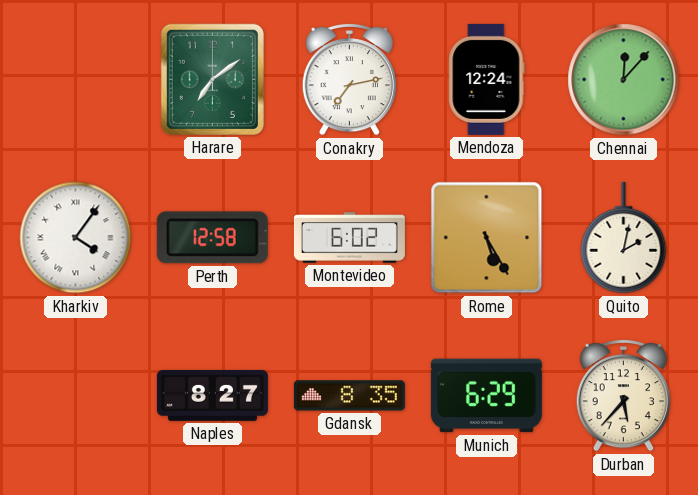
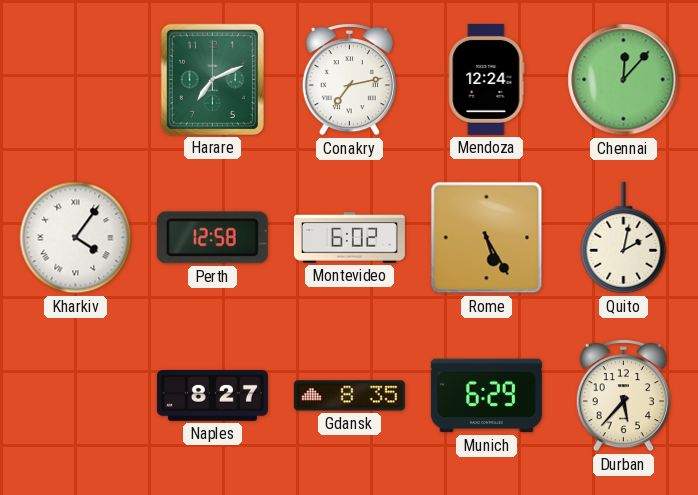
Harare: 7:09 -> 7:11 (212, 79)
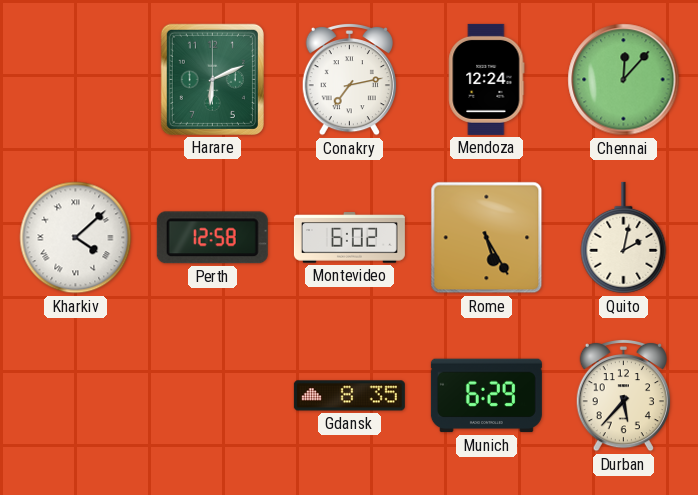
Harare: 7:11 -> 6:11 (212, 79)
Kharkiv: 4:06 -> 4:08 (76, 238)
Naples: 8:27 -> none (212, 395)
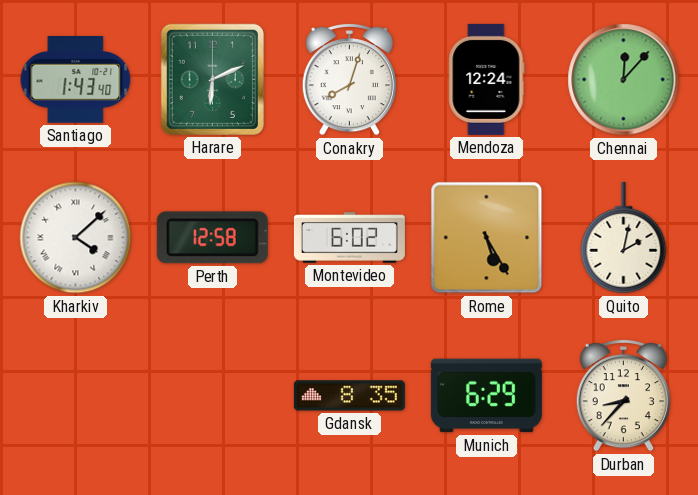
Santiago: none -> 1:43 (76, 80)
Conakry: 7:13 -> 8:03 (349, 79)
Durban: 5:37 -> 8:37 (623, 395)
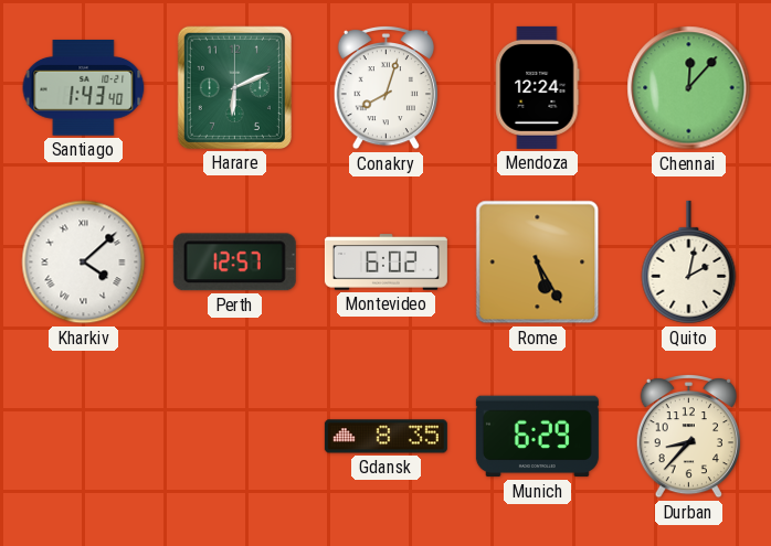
Perth: 12:58 -> 12:57 (234, 263)
